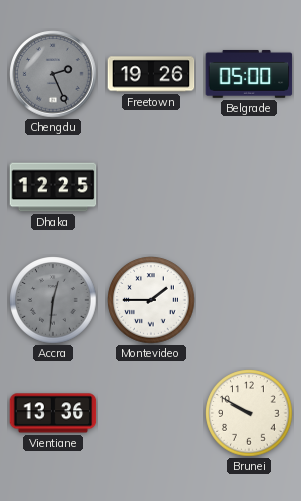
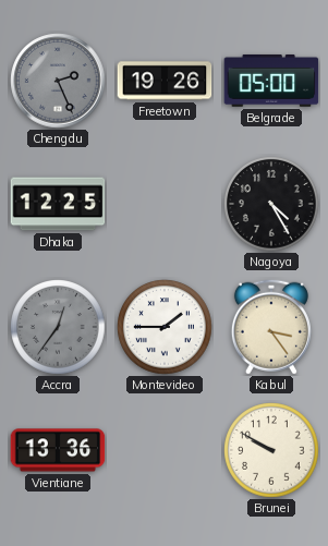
Nagoya: none -> 4:25 (271, 204)
Accra: 12:31 -> 12:36 (58, 327)
Kabul: none -> 3:24 (271, 327)
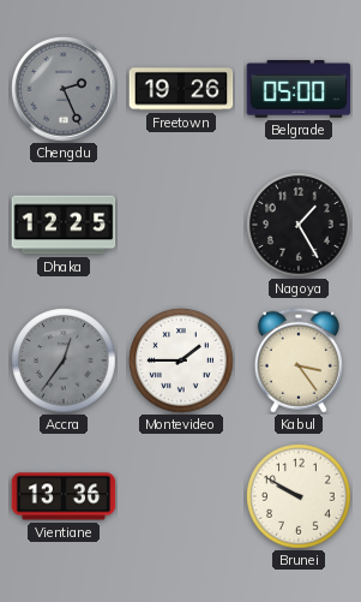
Nagoya: 4:25 -> 1:25 (299, 225)
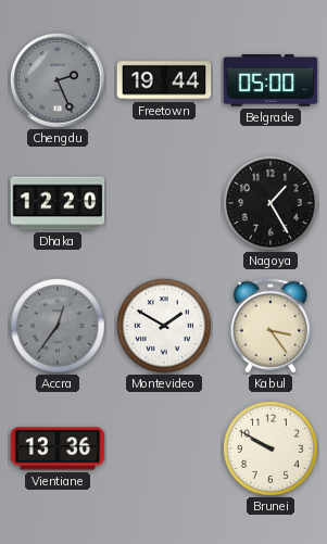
Freetown: 19:26 -> 19:44 (164, 80)
Dhaka: 12:25 -> 12:20 (58, 203)
Montevideo: 1:45 -> 1:50 (164, 326)
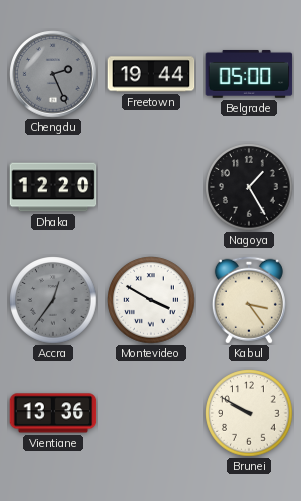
Montevideo: 1:50 -> 3:50 (151, 300)
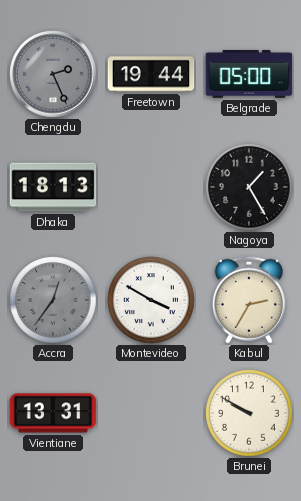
Dhaka: 12:20 -> 18:13 (53, 187)
Kabul: 3:24 -> 2:35 (249, 300)
Vientiane: 13:36 -> 13:31 (53, 413)
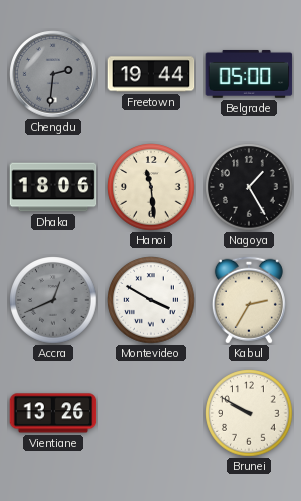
Chengdu: 2:26 -> 2:31 (53, 74)
Dhaka: 18:13 -> 18:06 (53, 187)
Hanoi: none -> 11:29 (151, 187)
Accra: 12:36 -> 12:41 (53, 300)
Vientiane: 13:31 -> 13:26 (53, 413)
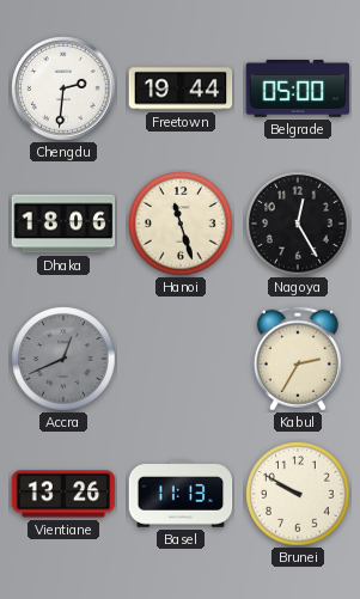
Chengdu dial: grey -> white (63, 88)
Hanoi: 11:29 -> 11:27 (181, 224)
Nagoya: 1:25 -> 12:25 (298, 224)
Montevideo: 3:50 -> none (151, 300)
Basel: none -> 11:13 (181, 495)
